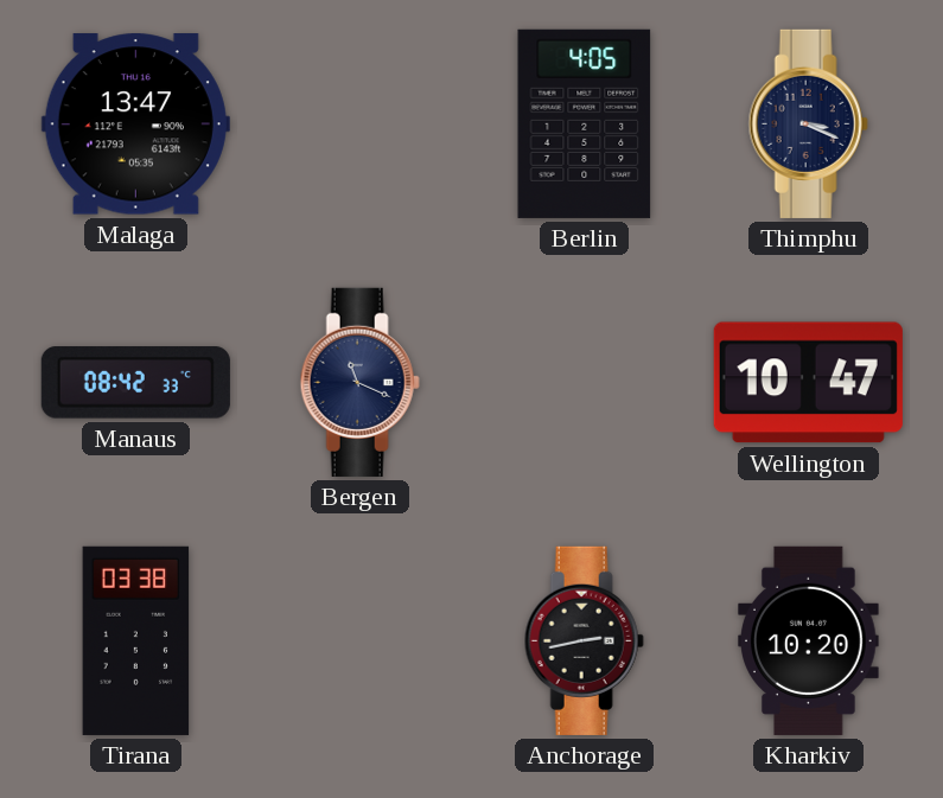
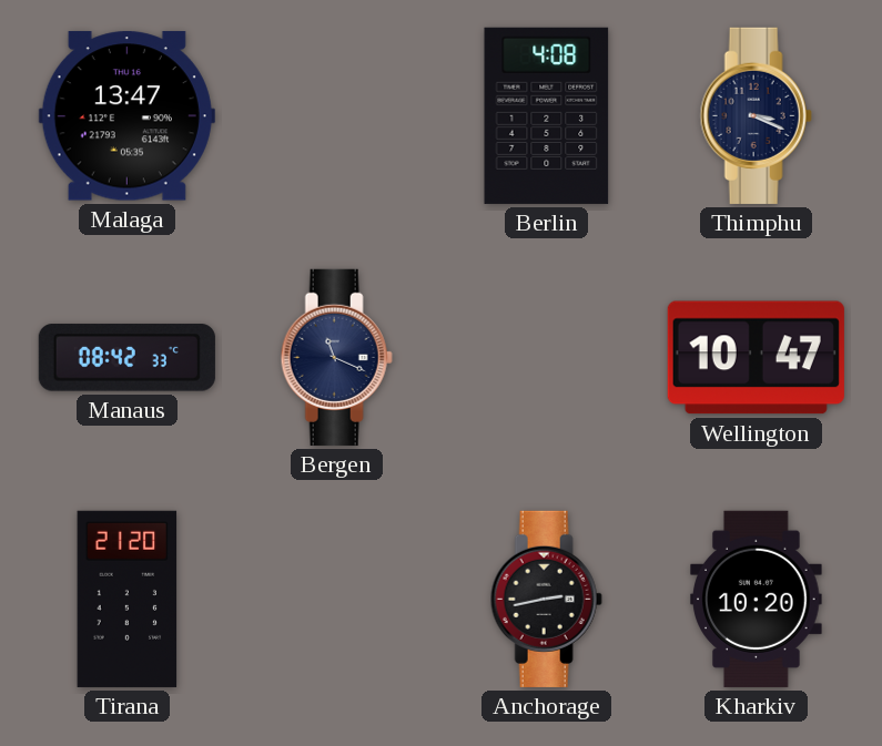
Berlin: 4:05 -> 4:08 (547, 115)
Tirana: 03:38 -> 21:20 (128, 599)
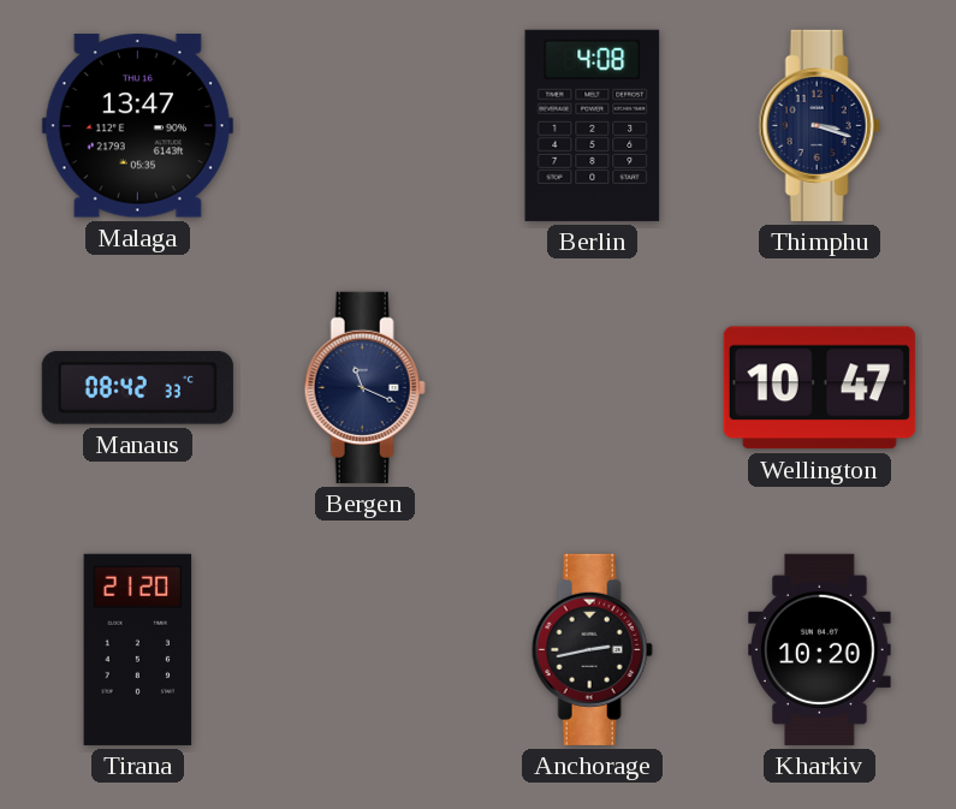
Thimphu: 3:19 -> 3:18 (819, 125)
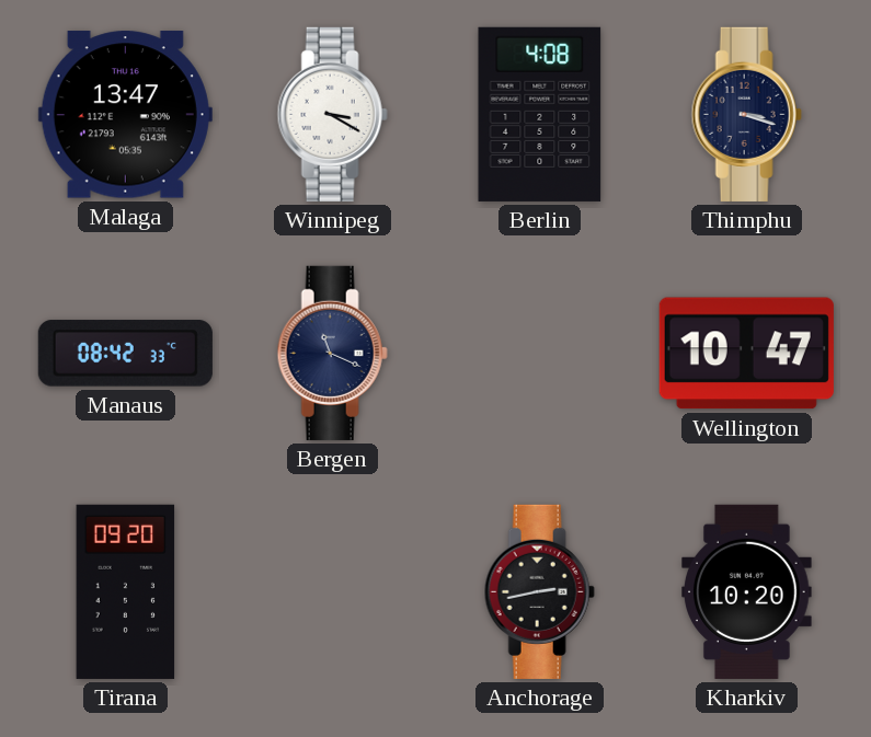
Winnipeg: none -> 3:20 (332, 114)
Tirana: 21:20 -> 09:20 (126, 591)
